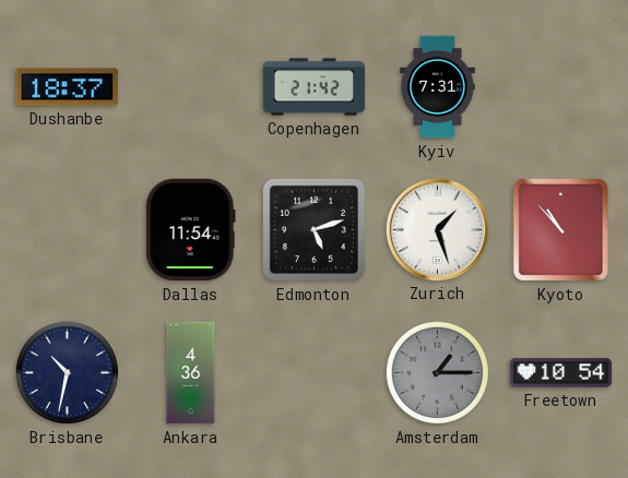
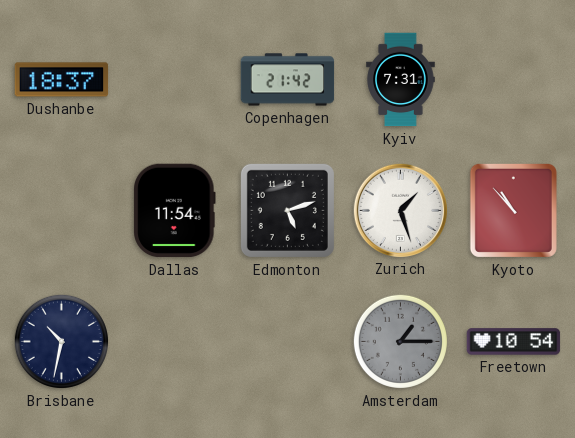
Ankara: 4:36 -> none (191, 373)
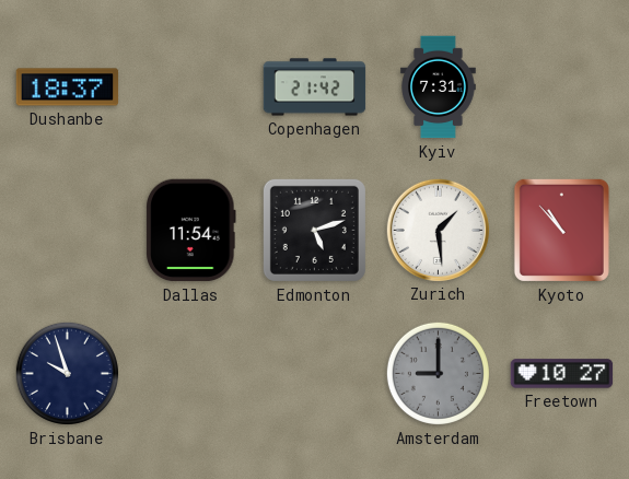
Zurich: 1:27 -> 1:29 (438, 230)
Brisbane: 10:32 -> 9:57 (67, 373)
Amsterdam: 1:15 -> 9:00 (438, 373)
Freetown: 10:54 -> 10:27 (562, 374)
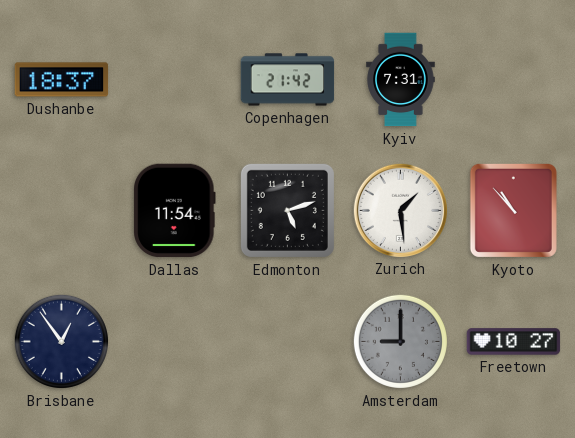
Brisbane: 9:57 -> 12:54 (61, 341)
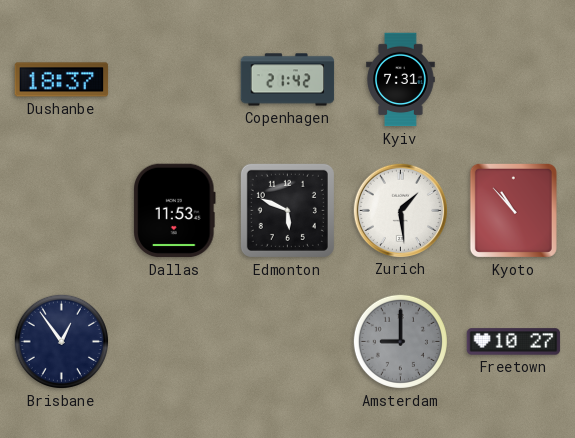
Dallas: 11:54 -> 11:53 (175, 211)
Edmonton: 5:12 -> 5:49 (287, 210)
